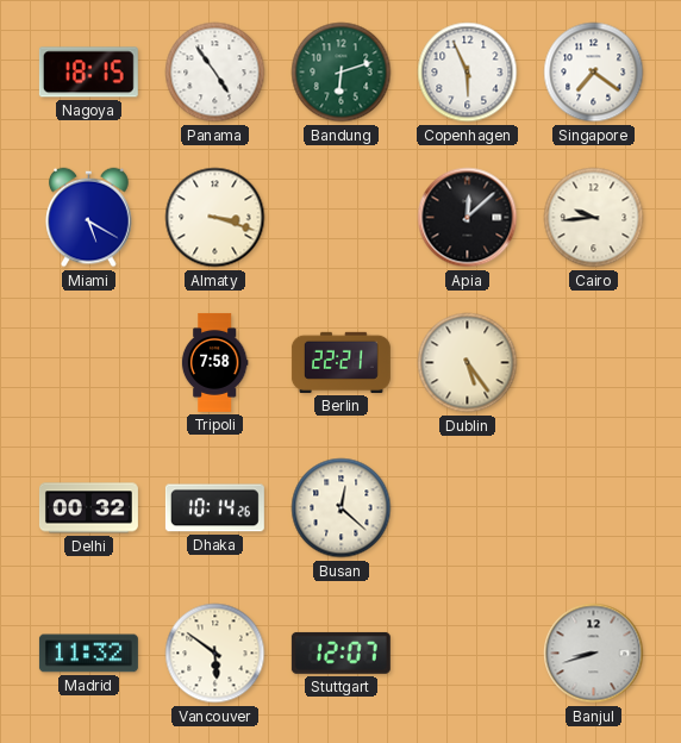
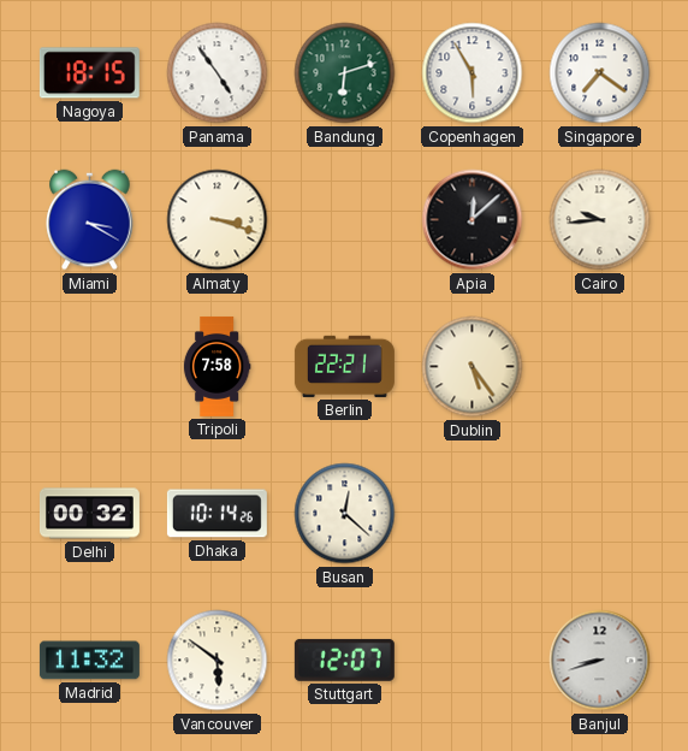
Copenhagen: 5:56 -> 5:55 (473, 73)
Miami: 5:20 -> 3:20 (90, 220)
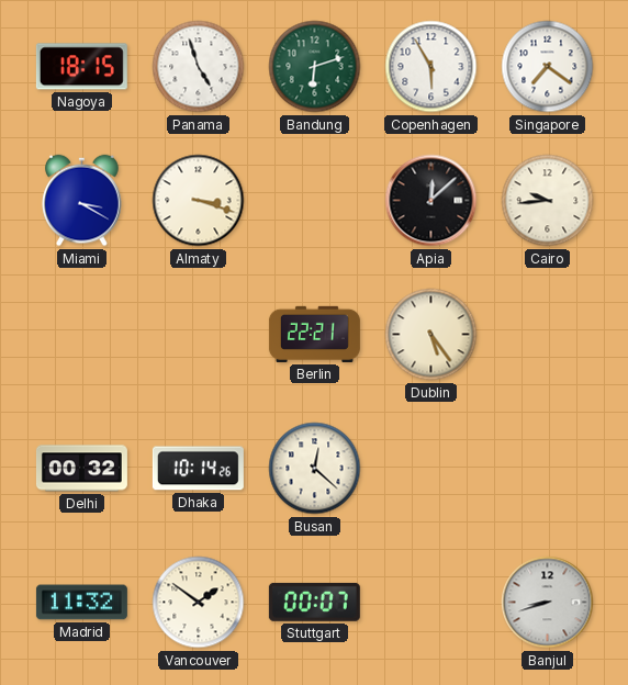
Panama: 4:54 -> 4:57 (199, 67)
Tripoli: 7:58 -> none (217, 366)
Vancouver: 5:51 -> 1:51 (199, 603)
Stuttgart: 12:07 -> 00:07 (314, 602)
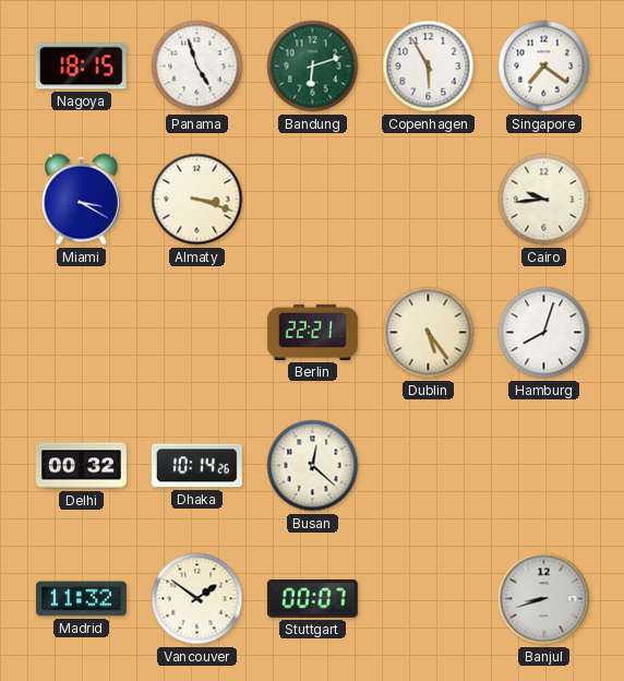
Apia: 12:08 -> none (431, 201)
Hamburg: none -> 8:03 (544, 333)
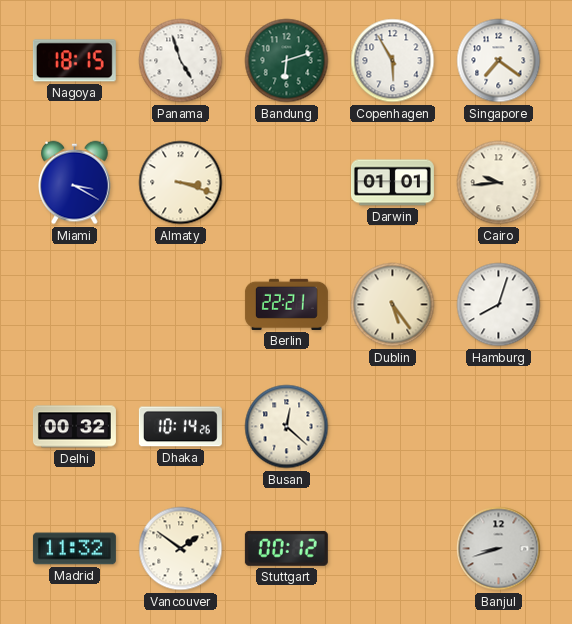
Darwin: none -> 01:01 (392, 183)
Stuttgart: 00:07 -> 00:12 (286, 548)
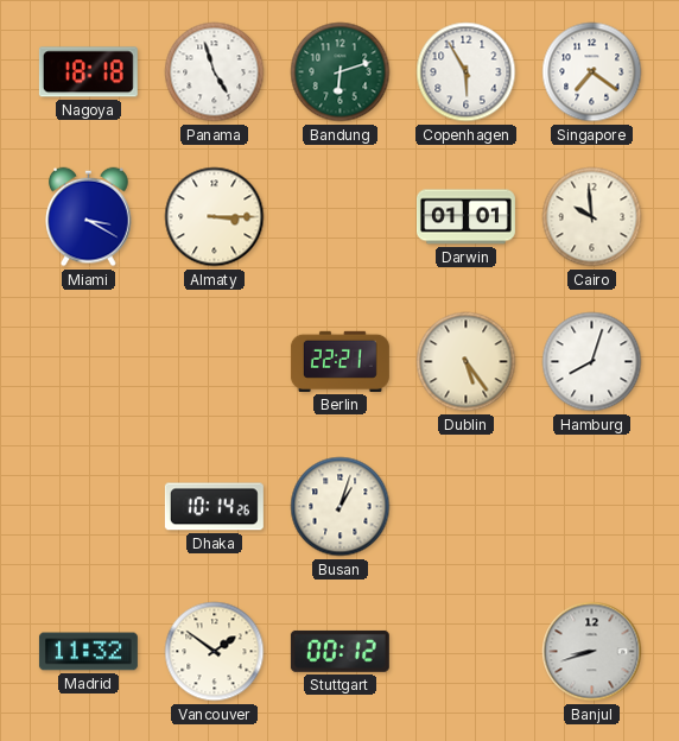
Nagoya: 18:15 -> 18:18 (88, 72)
Almaty: 3:18 -> 3:15 (215, 217)
Cairo: 9:44 -> 9:59 (592, 217)
Delhi: 00:32 -> none (74, 427)
Busan: 12:22 -> 1:03 (341, 507)
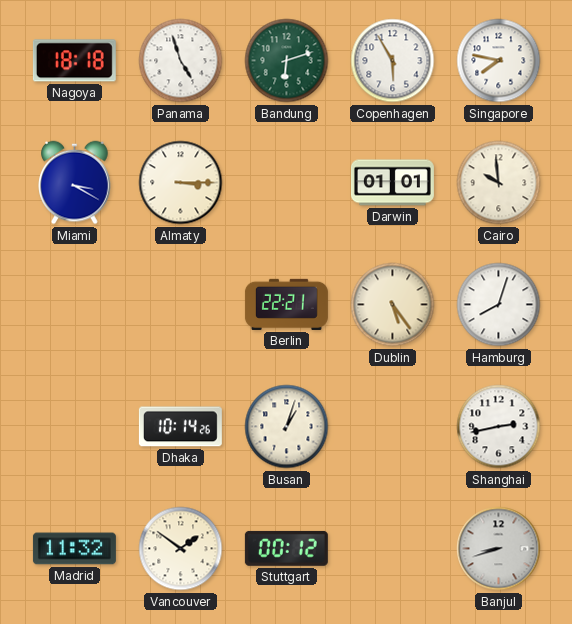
Singapore: 7:21 -> 7:47 (499, 61)
Shanghai: none -> 2:43 (499, 427)
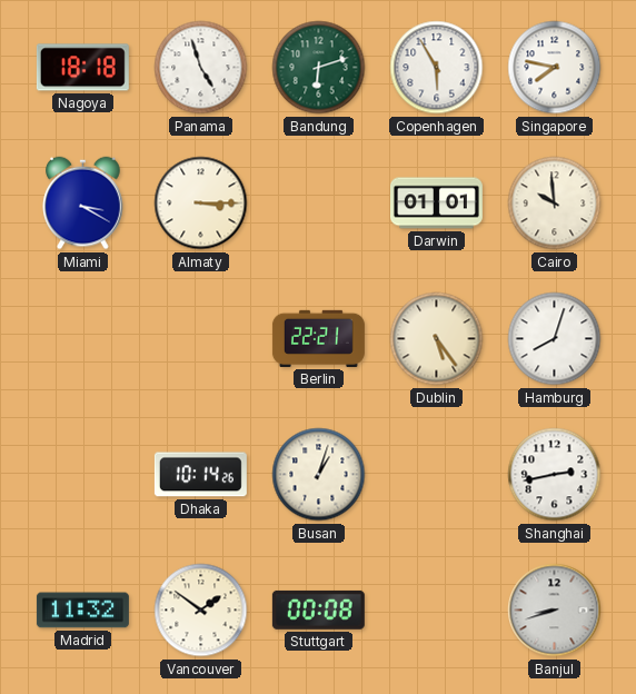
Stuttgart: 00:12 -> 00:08 (318, 609)
